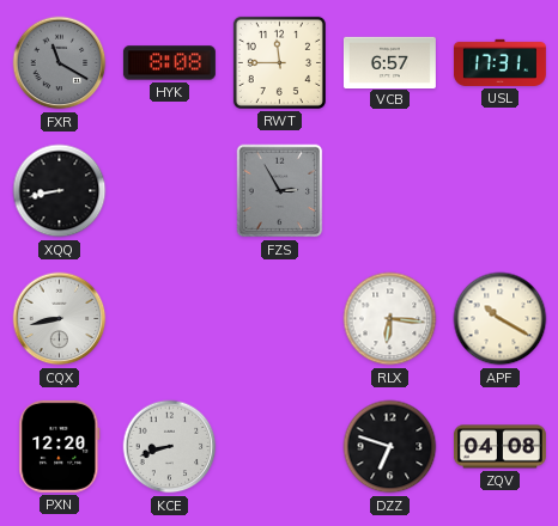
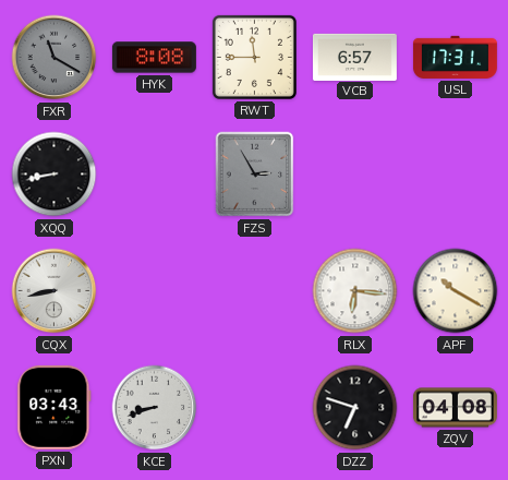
PXN: 12:20 -> 03:43 (55, 407)
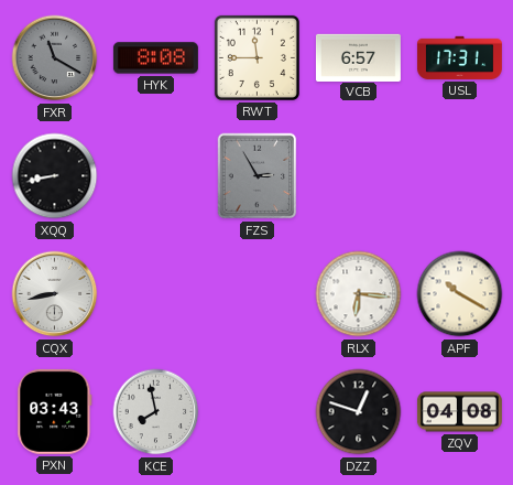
KCE: 8:42 -> 7:58 (156, 412)
DZZ: 6:48 -> 12:48 (359, 412)
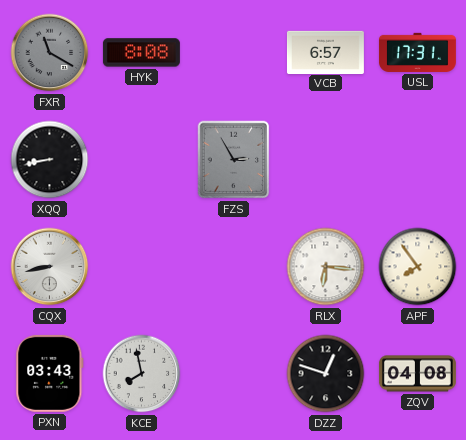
RWT: 11:45 -> none (256, 57)
APF: 10:20 -> 7:54 (418, 267)
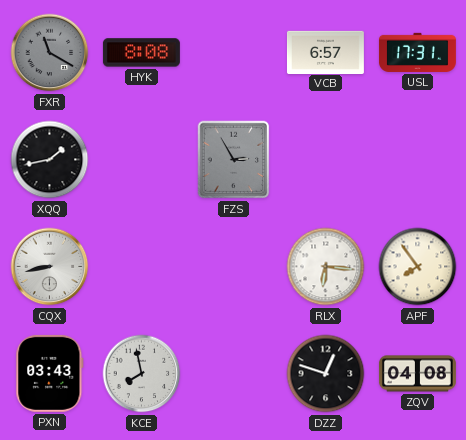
XQQ: 8:43 -> 1:43 (50, 160)
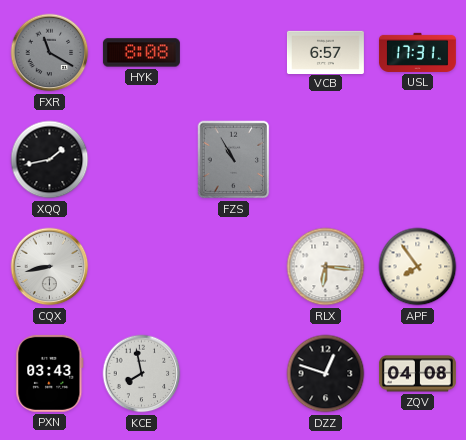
FZS: 2:55 -> 10:55 (234, 160)
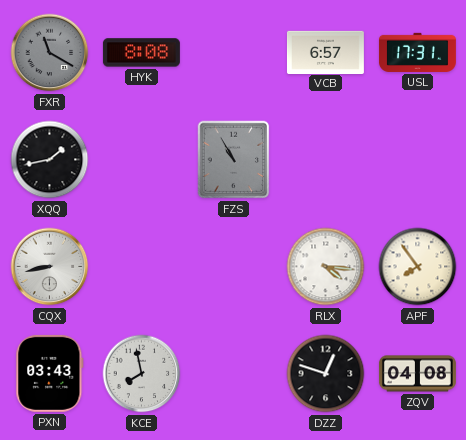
RLX: 6:16 -> 4:16 (326, 267)
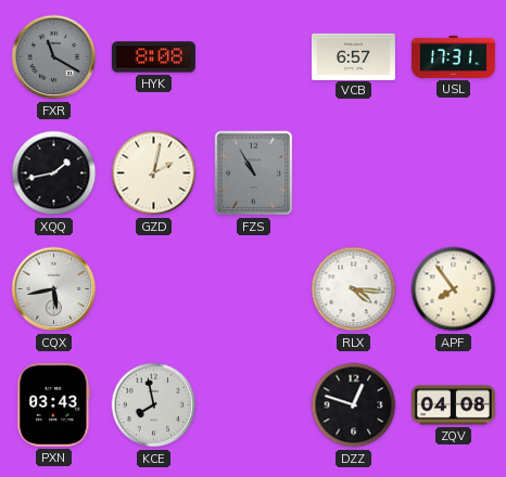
GZD: none -> 2:02 (154, 173)
CQX: 8:43 -> 5:43 (54, 289)
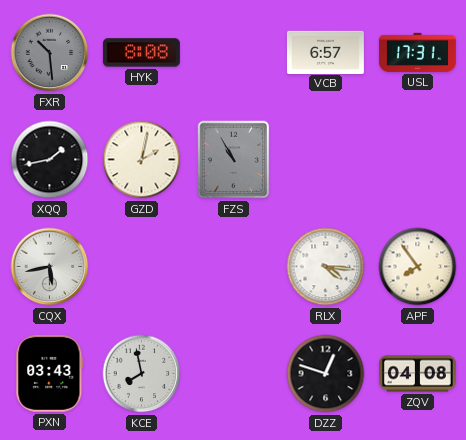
FXR: 11:20 -> 10:29 (50, 53)
